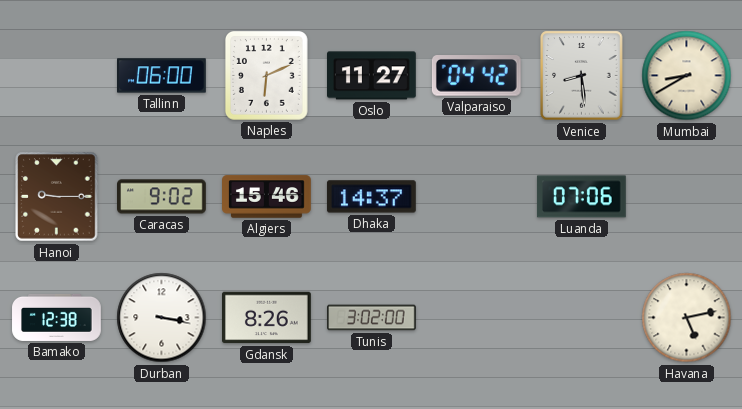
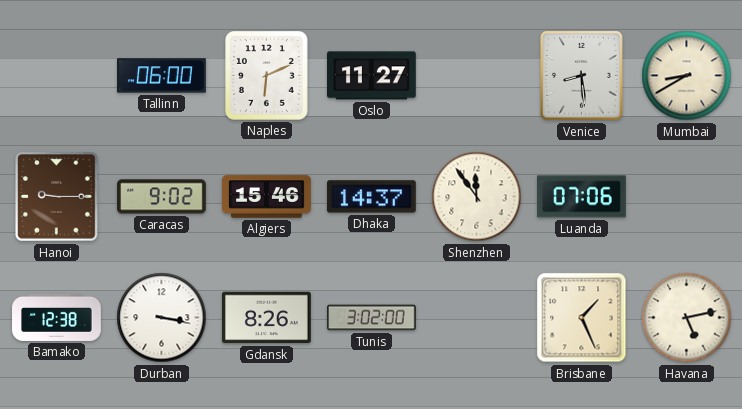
Valparaiso: 04:42 -> none (476, 76)
Shenzhen: none -> 11:54 (477, 197)
Brisbane: none -> 1:26 (582, 318)
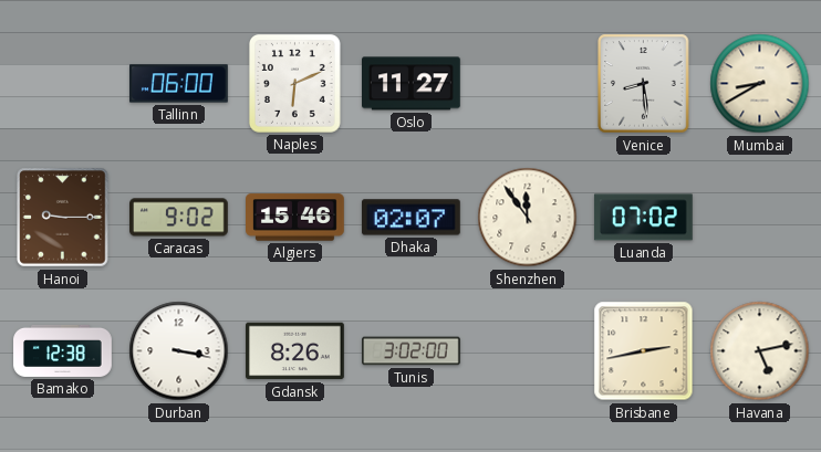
Dhaka: 14:37 -> 02:07 (410, 218)
Luanda: 07:06 -> 07:02 (643, 218)
Brisbane: 1:26 -> 2:43 (644, 351)
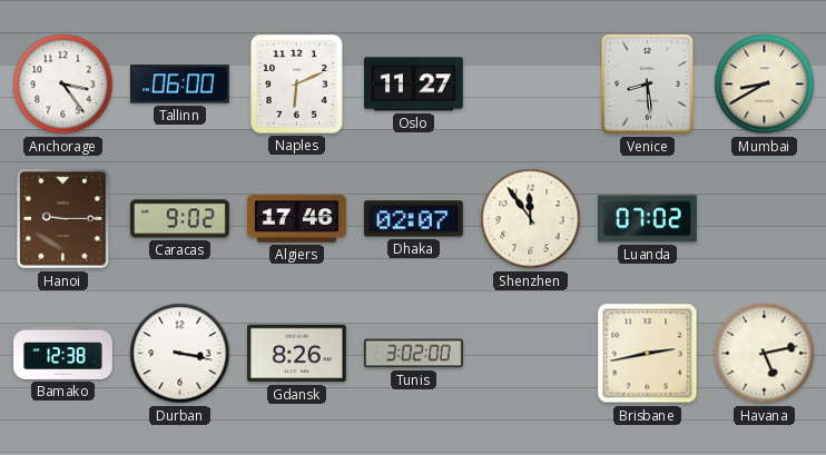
Anchorage: none -> 3:24 (63, 85)
Algiers: 15:46 -> 17:46 (297, 219)
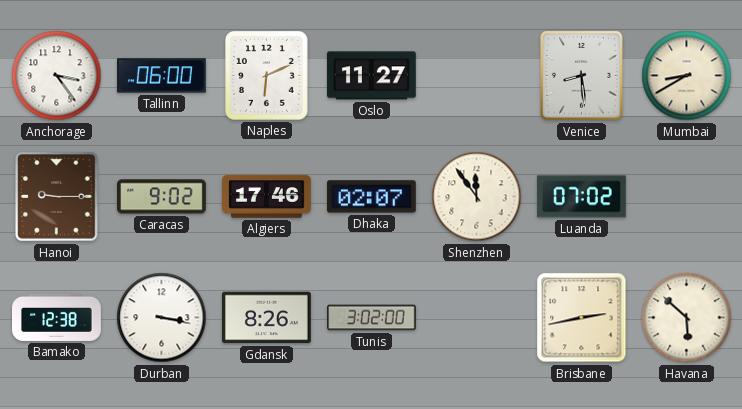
Havana: 5:13 -> 5:52 (687, 318)
